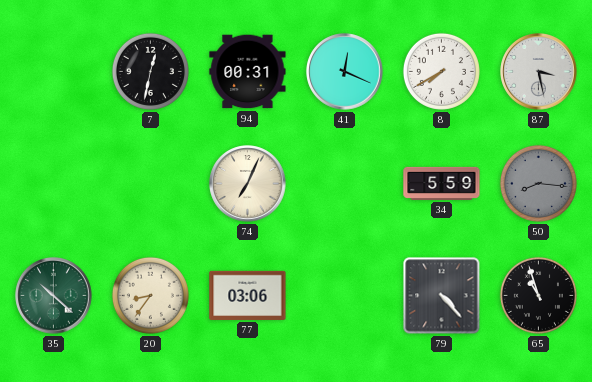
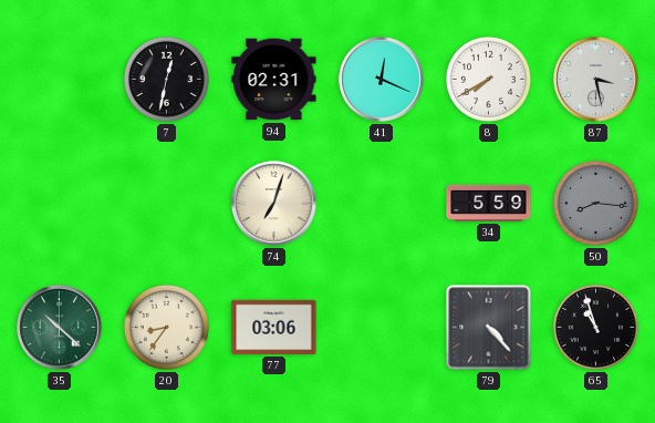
94: 00:31 -> 02:31 (274, 80)
74: 7:04 -> 7:03 (274, 204)
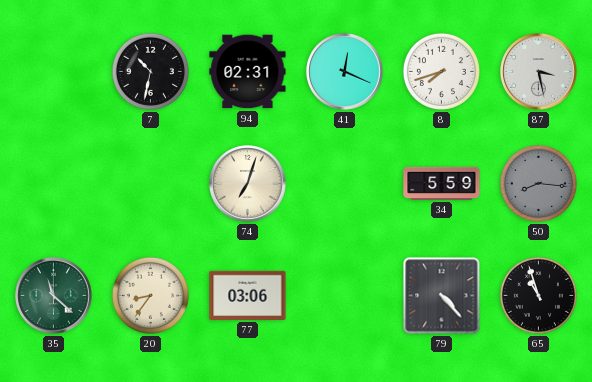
7: 12:32 -> 10:32 (150, 71)
8: 7:40 -> 7:42 (441, 71)
35: 10:22 -> 11:22 (54, 296)
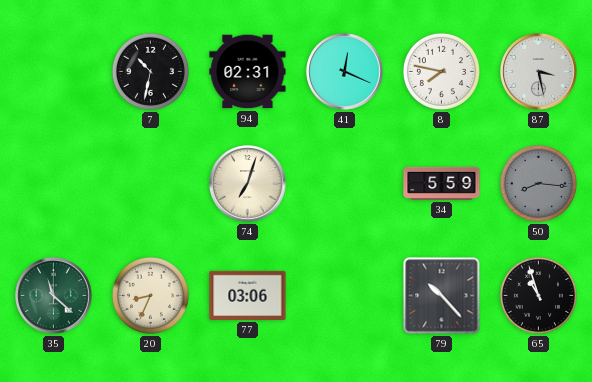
8: 7:42 -> 7:47 (441, 71)
20: 8:36 -> 8:34 (150, 295)
79: 4:23 -> 10:23 (442, 296)
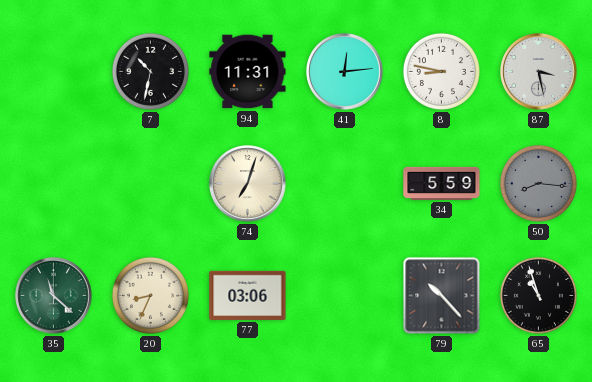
94: 02:31 -> 11:31 (248, 72)
41: 12:19 -> 12:14 (345, 72)
8: 7:47 -> 8:47 (441, 71)
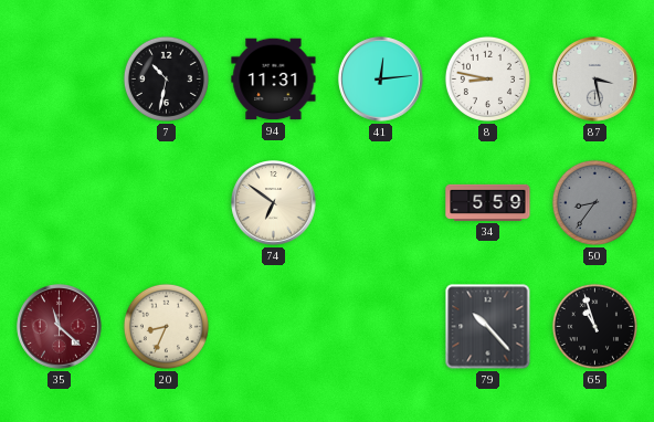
74: 7:03 -> 6:51 (274, 203)
50: 8:16 -> 8:36 (594, 202)
35 dial: green -> burgundy (60, 327)
77: 03:06 -> none (248, 295)
